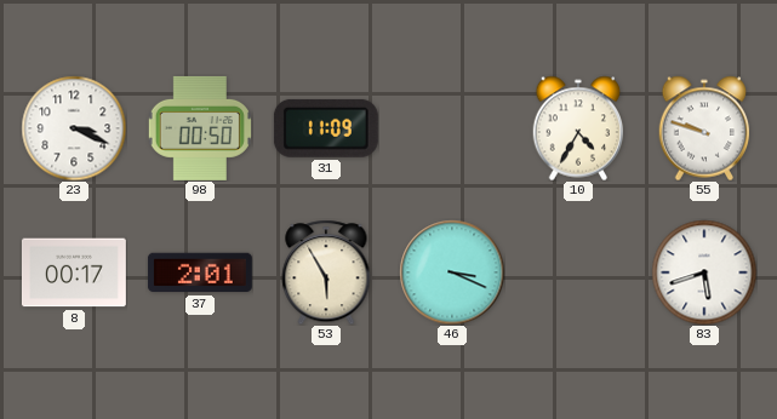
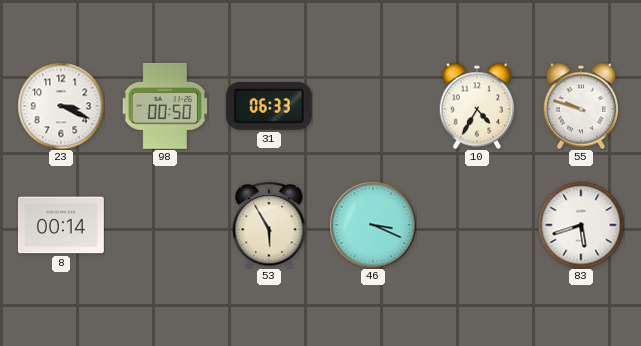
31: 11:09 -> 06:33 (269, 106)
8: 00:17 -> 00:14 (61, 225)
37: 2:01 -> none (200, 272)
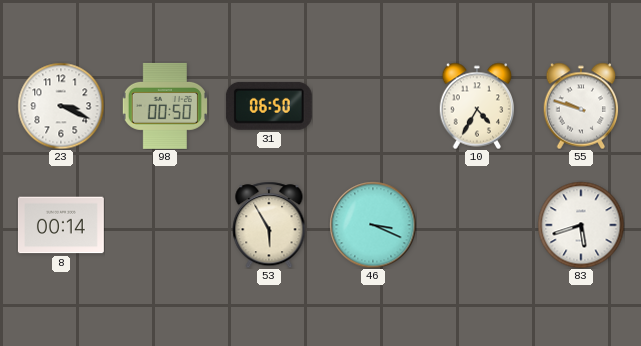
31: 06:33 -> 06:50 (269, 106)
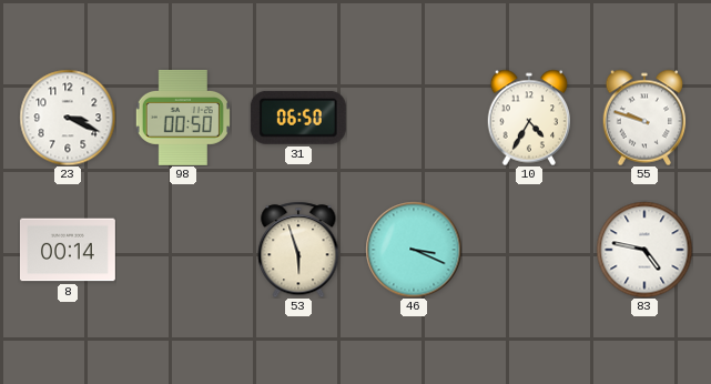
53: 5:55 -> 5:57 (298, 250)
83: 5:42 -> 4:47 (644, 250)
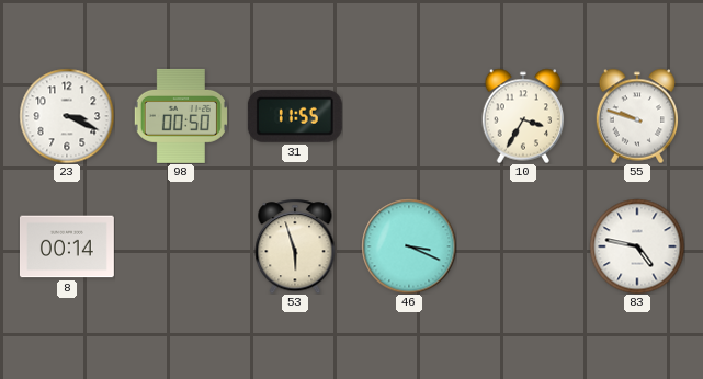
31: 06:50 -> 11:55 (295, 116)
10: 4:35 -> 3:35 (523, 116)
